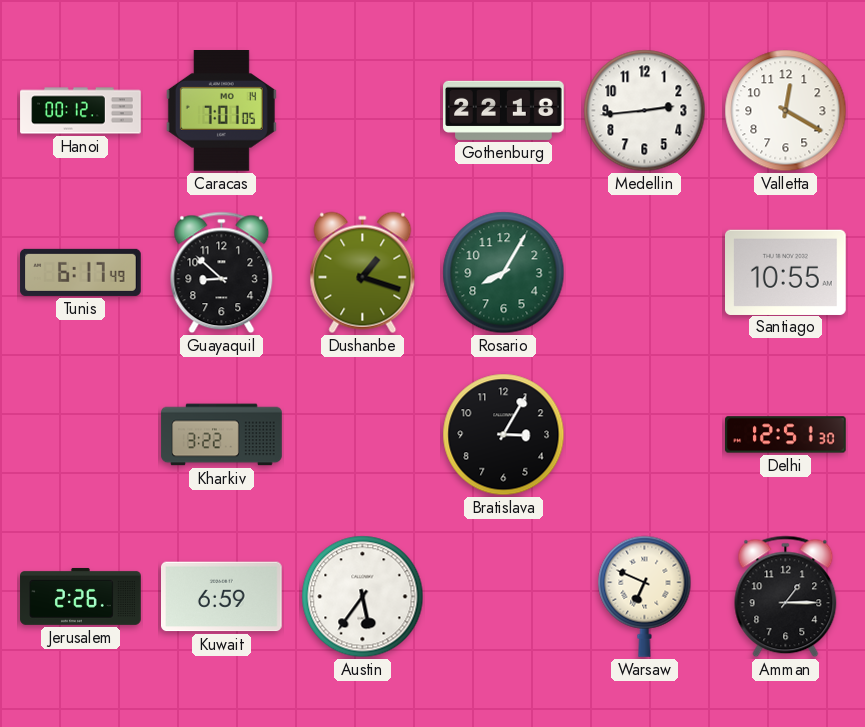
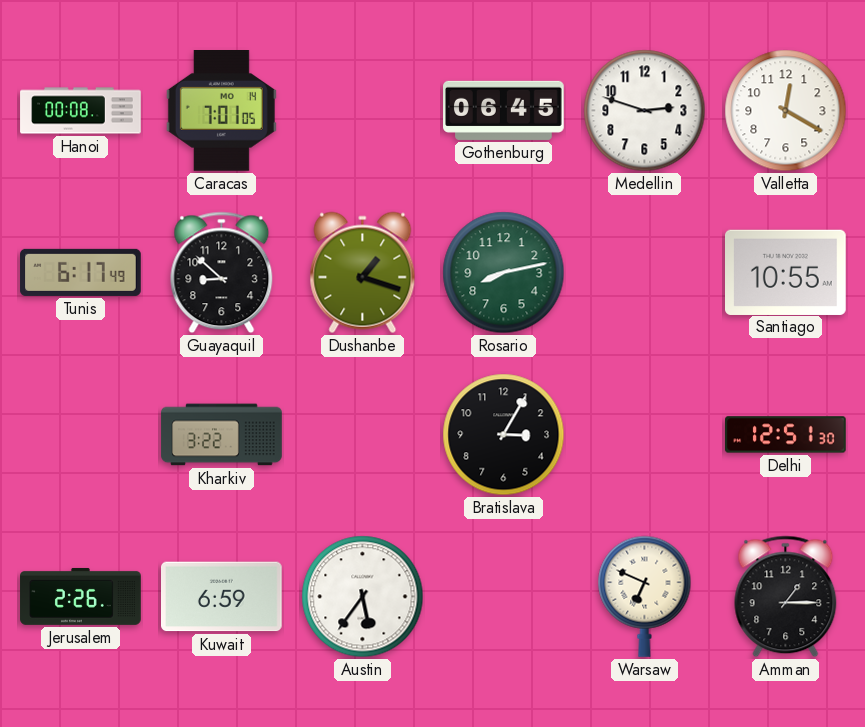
Hanoi: 00:12 -> 00:08 (81, 111)
Gothenburg: 22:18 -> 06:45 (504, 110)
Medellin: 2:44 -> 2:48 (645, 111)
Rosario: 8:05 -> 8:13 (504, 273)
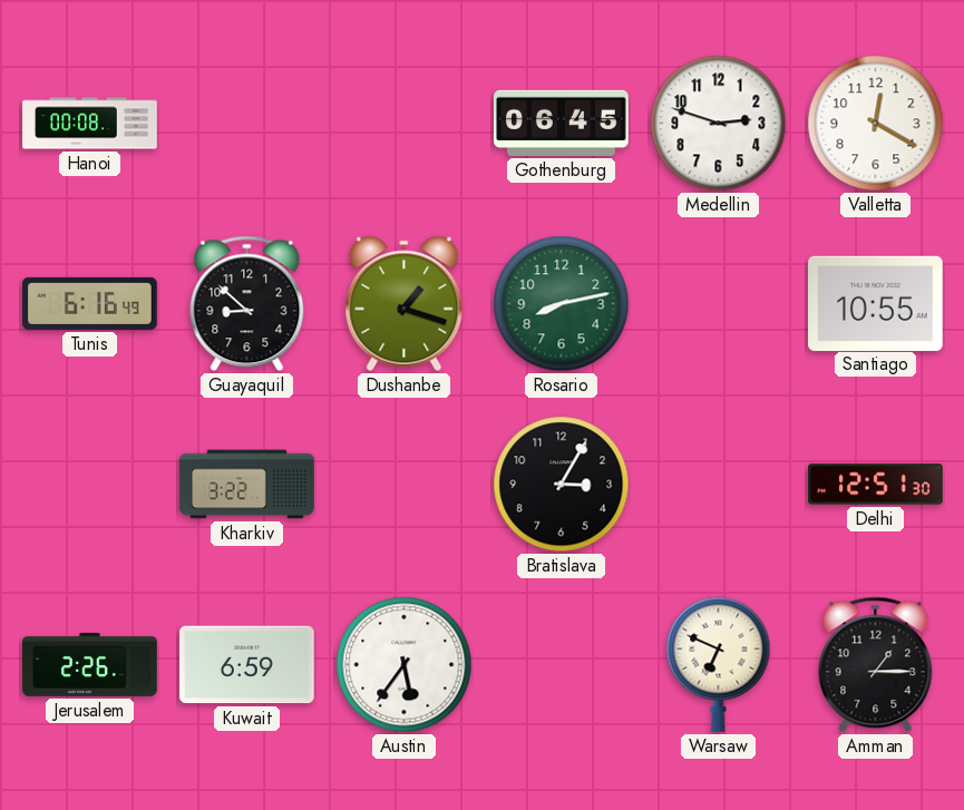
Caracas: 7:01 -> none (221, 111)
Tunis: 6:17 -> 6:16 (90, 303)
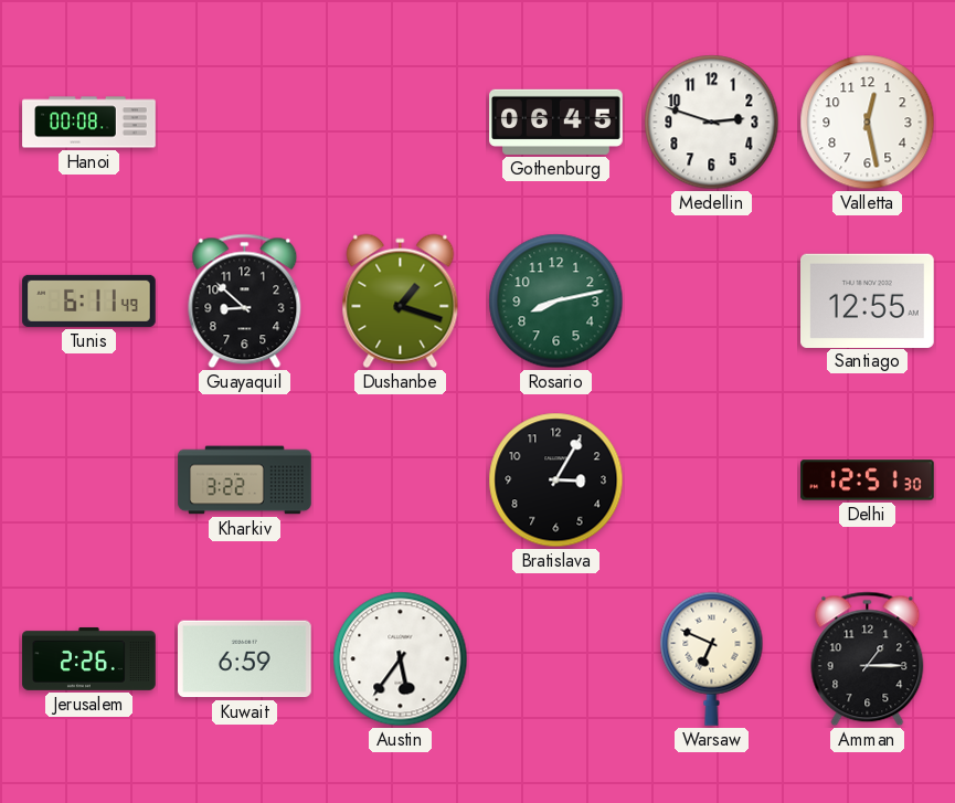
Valletta: 12:20 -> 12:28 (868, 123)
Tunis: 6:16 -> 6:11 (89, 300)
Santiago: 10:55 -> 12:55 (868, 300)
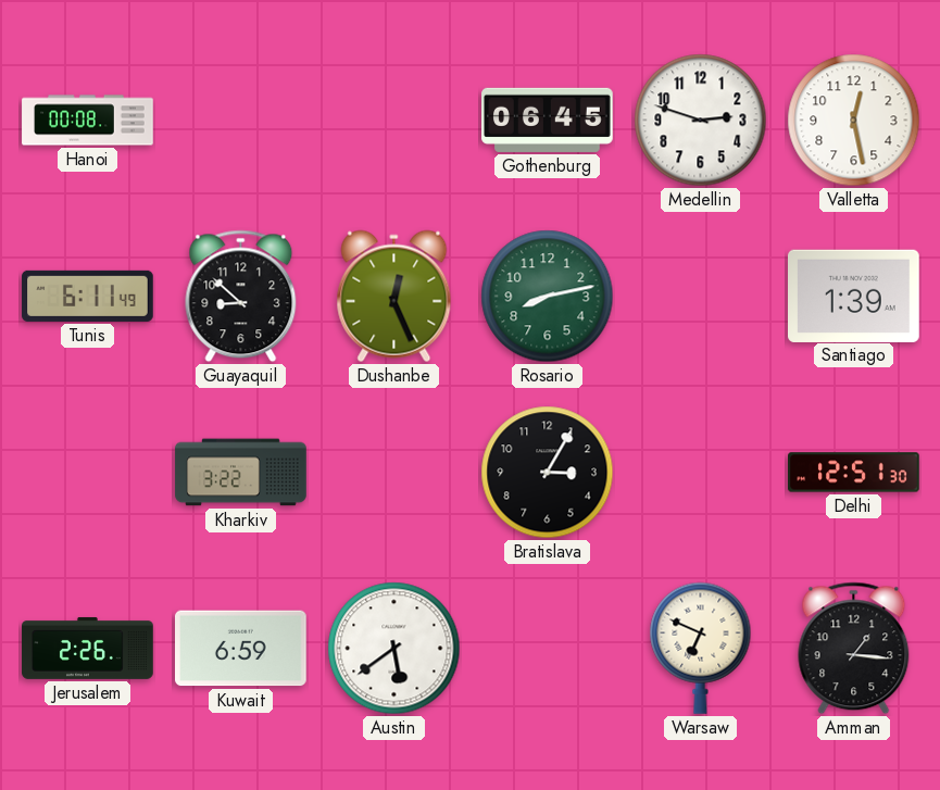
Dushanbe: 1:18 -> 12:26 (394, 297)
Santiago: 12:55 -> 1:39 (854, 296)
Austin: 5:36 -> 5:39 (394, 649)
Amman: 1:15 -> 1:16 (854, 649)
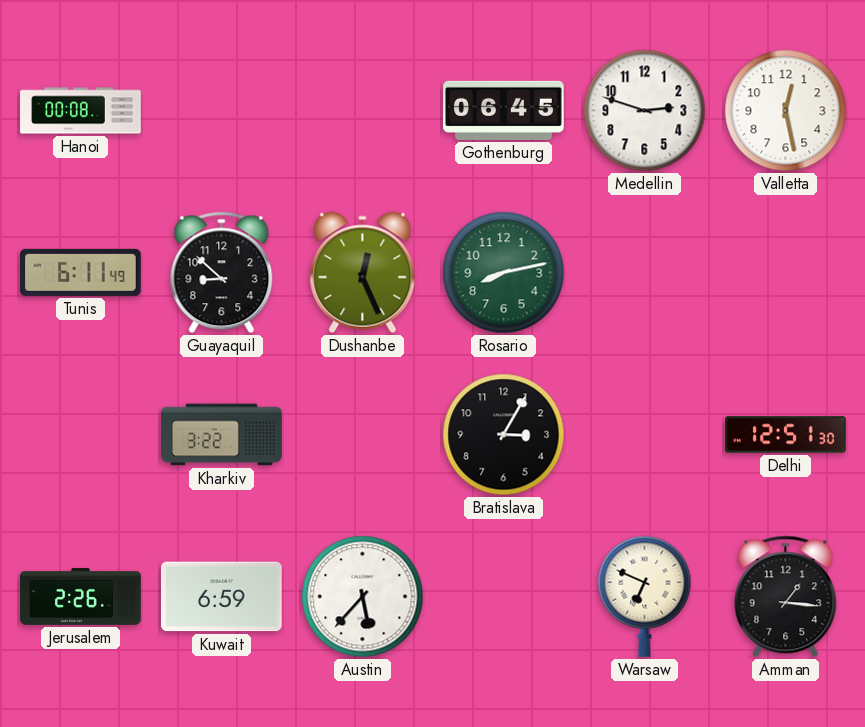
Santiago: 1:39 -> none (854, 296)
Austin: 5:39 -> 5:37 (363, 597)
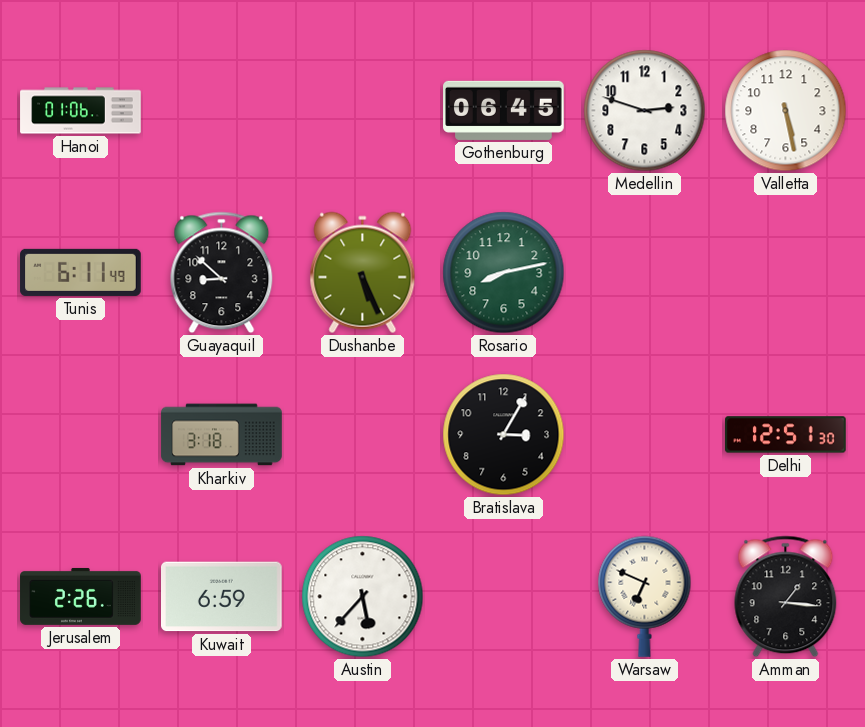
Hanoi: 00:08 -> 01:06 (81, 111)
Valletta: 12:28 -> 5:28 (786, 111)
Dushanbe: 12:26 -> 5:26 (363, 273)
Kharkiv: 3:22 -> 3:18 (222, 435)
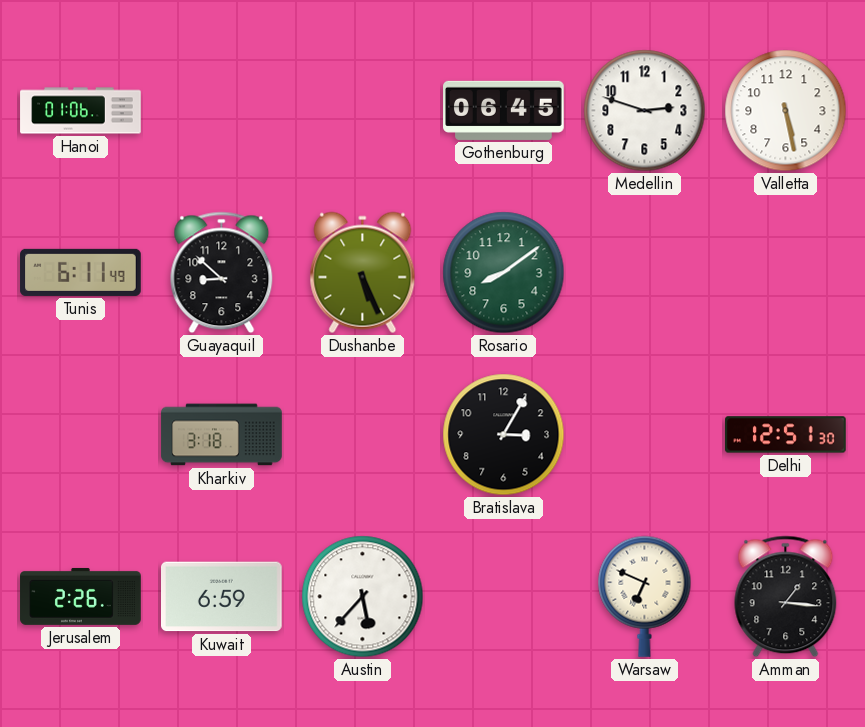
Rosario: 8:13 -> 8:09 (504, 273)
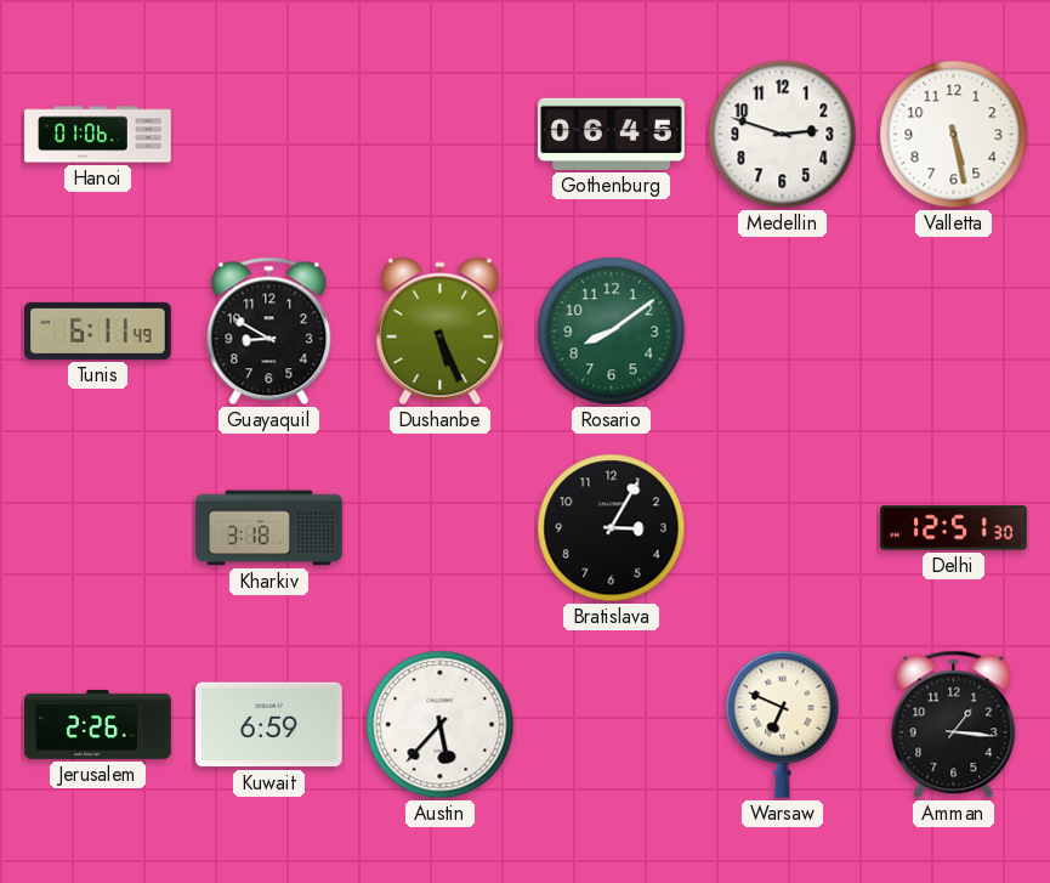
Guayaquil: 8:52 -> 8:50 (269, 332)
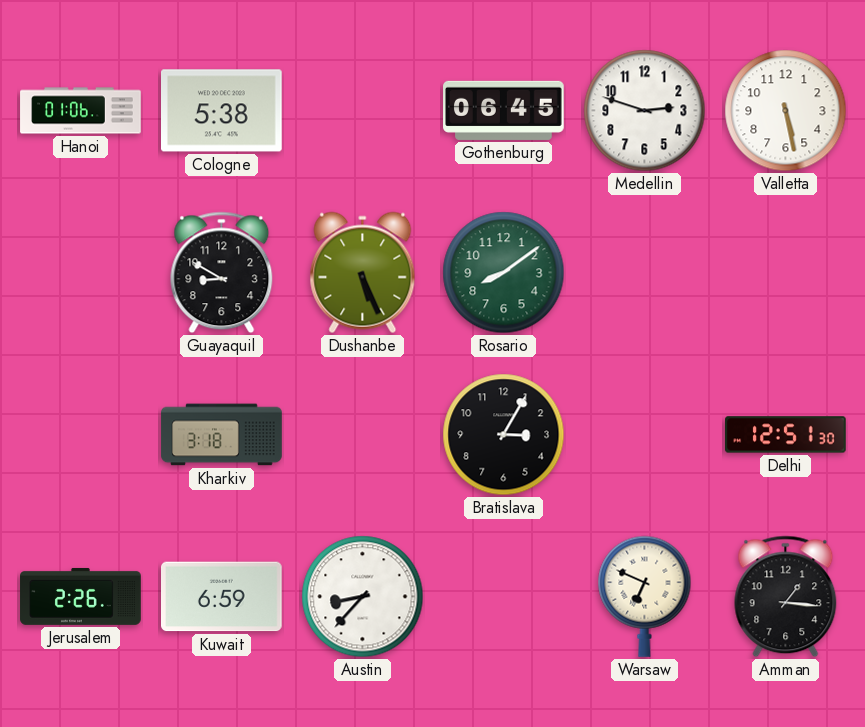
Cologne: none -> 5:38 (222, 111)
Tunis: 6:11 -> none (98, 330)
Austin: 5:37 -> 8:37 (363, 597)
